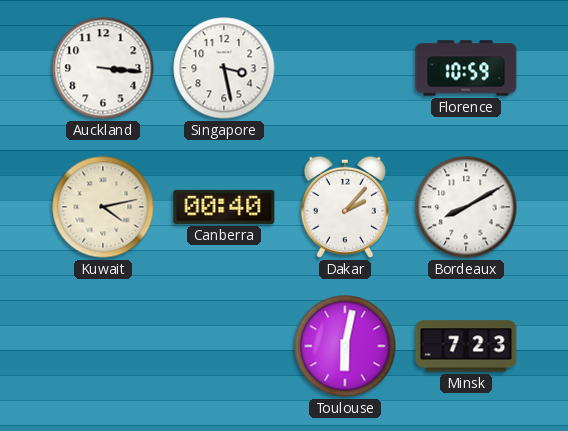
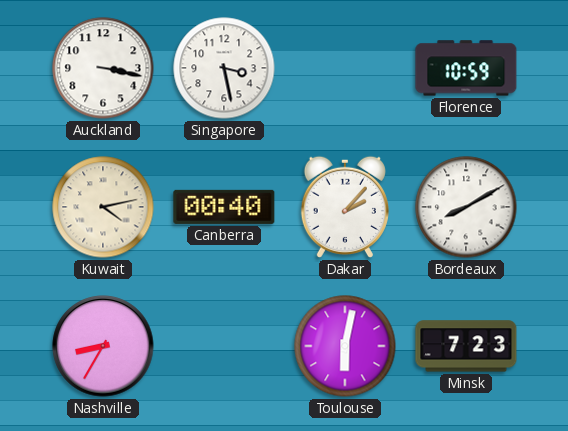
Auckland: 3:16 -> 3:17 (103, 68)
Nashville: none -> 8:35 (103, 346)
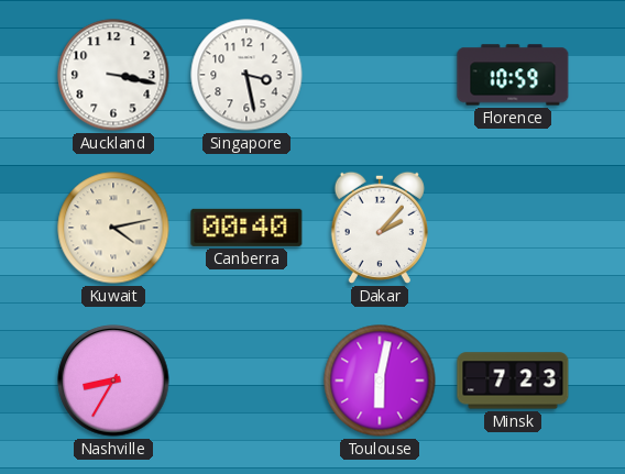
Bordeaux: 8:10 -> none (466, 207)
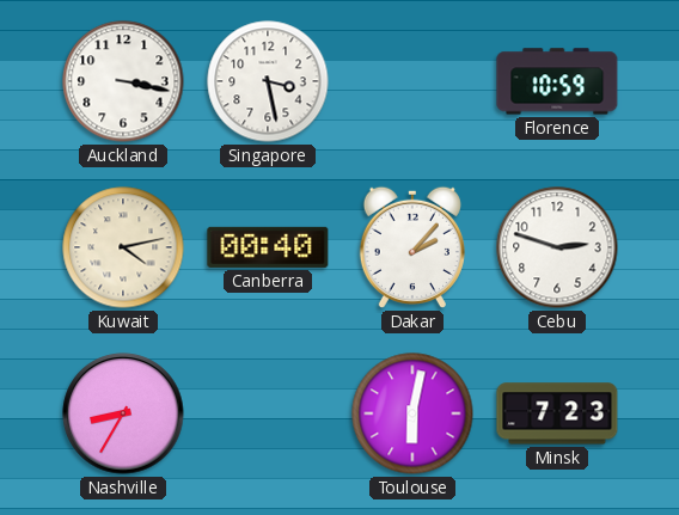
Cebu: none -> 2:48 (557, 247)
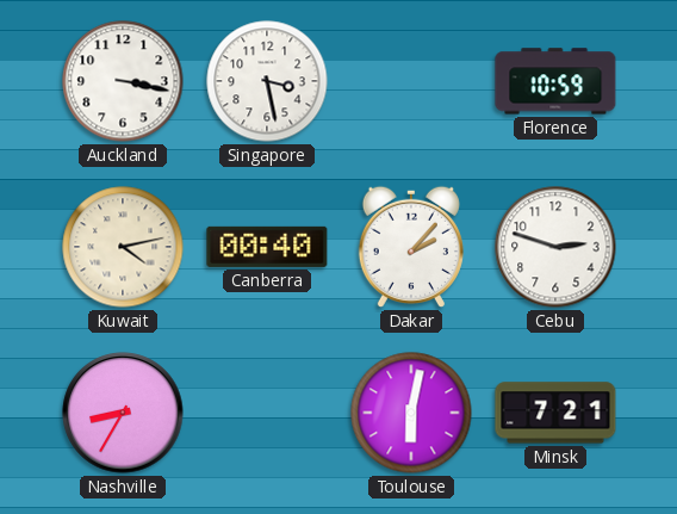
Minsk: 7:23 -> 7:21 (555, 413)
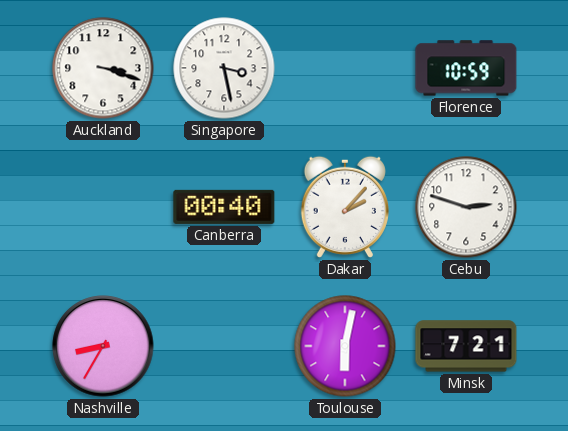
Auckland: 3:17 -> 3:18 (103, 68)
Kuwait: 4:13 -> none (123, 247)
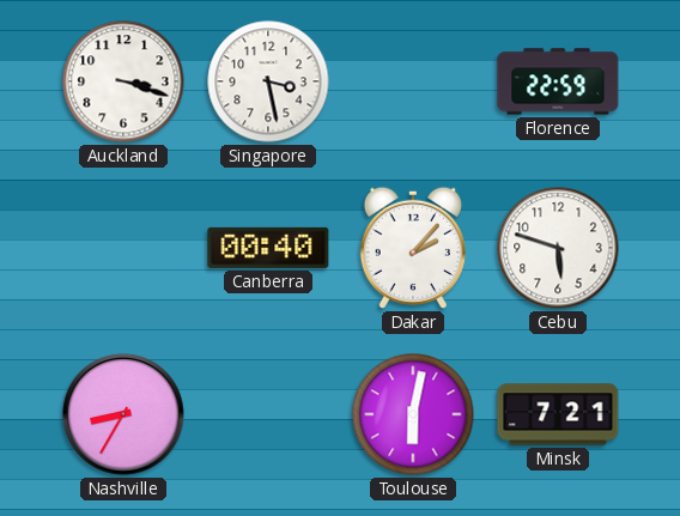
Florence: 10:59 -> 22:59 (558, 81)
Cebu: 2:48 -> 5:48 (558, 248)
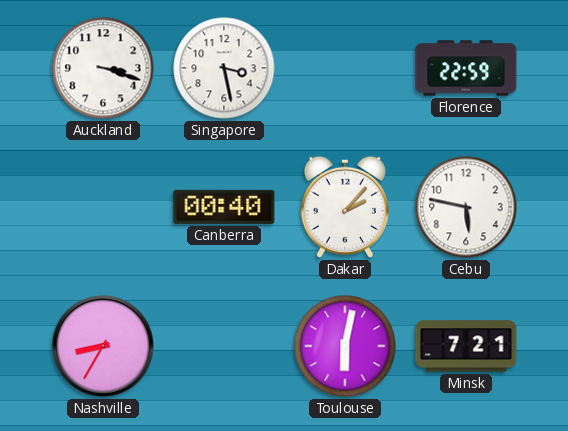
Cebu: 5:48 -> 5:47 (466, 207)
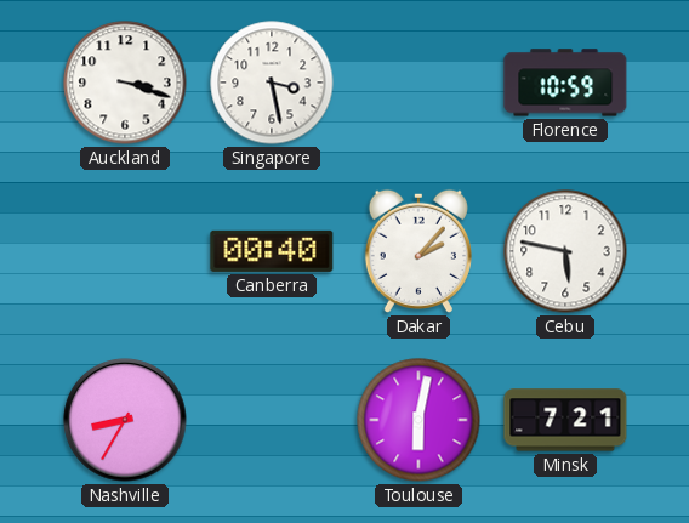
Florence: 22:59 -> 10:59 (565, 83)
